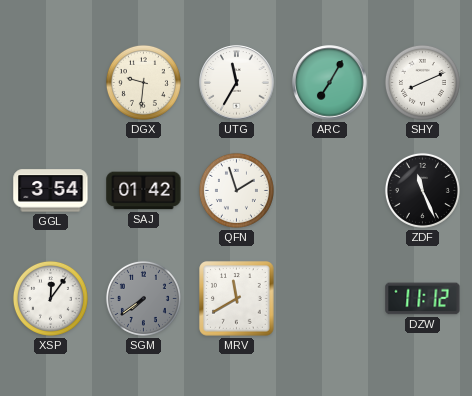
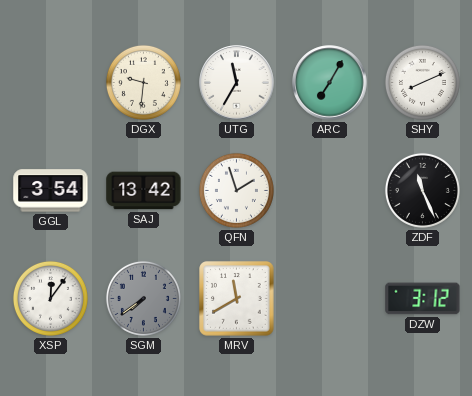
SAJ: 01:42 -> 13:42 (144, 191)
DZW: 11:12 -> 3:12 (423, 299)
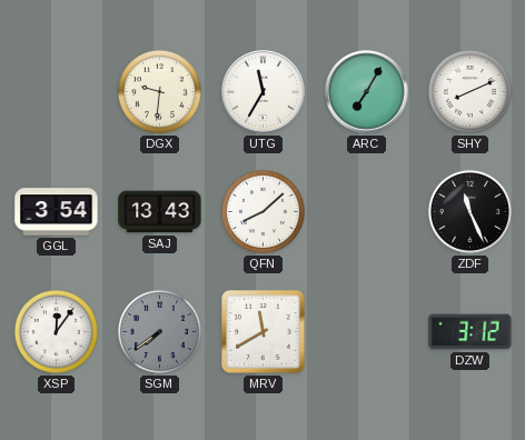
SAJ: 13:42 -> 13:43 (160, 212)
QFN: 1:57 -> 8:08 (262, 211)
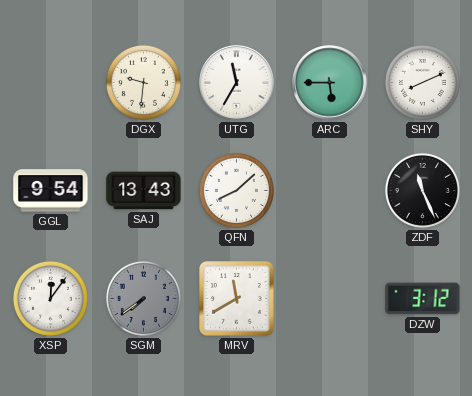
ARC: 7:05 -> 5:45 (330, 83)
GGL: 3:54 -> 9:54 (51, 191)
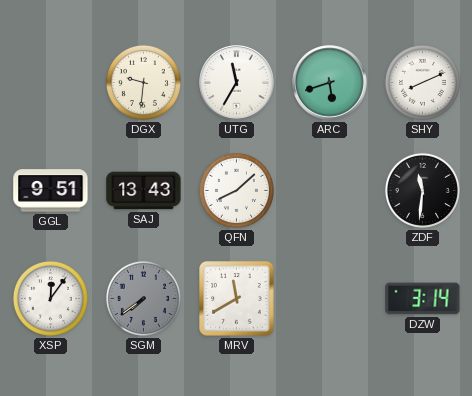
ARC: 5:45 -> 5:42 (330, 83)
GGL: 9:54 -> 9:51 (51, 191)
ZDF: 11:26 -> 11:31 (422, 190)
DZW: 3:12 -> 3:14 (423, 299)
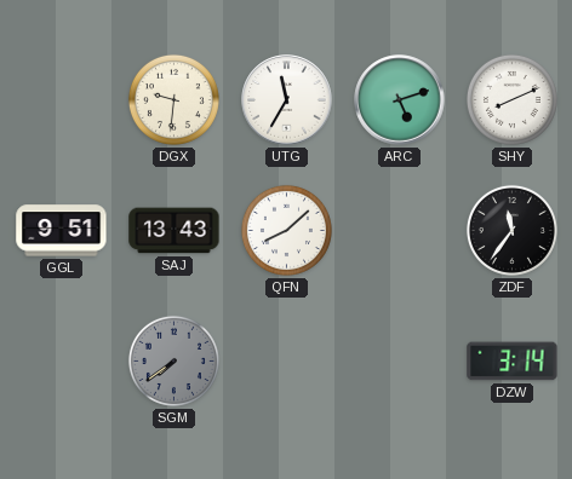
ARC: 5:42 -> 5:12 (400, 100)
ZDF: 11:31 -> 11:36 (511, 230)
XSP: 12:06 -> none (50, 298)
MRV: 11:40 -> none (237, 299)
